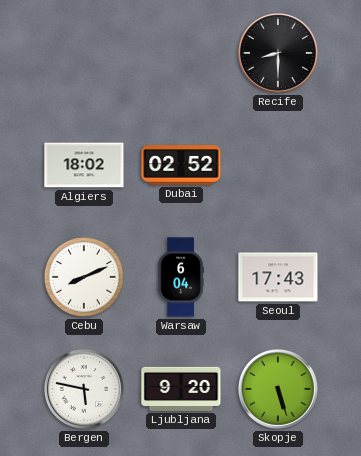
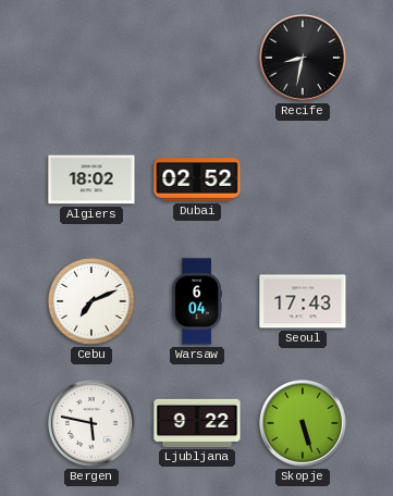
Recife: 8:30 -> 8:32 (303, 58)
Cebu: 8:11 -> 7:11 (91, 301)
Ljubljana: 9:20 -> 9:22 (197, 423)
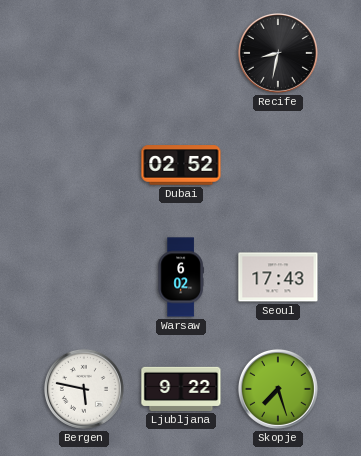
Algiers: 18:02 -> none (91, 179)
Cebu: 7:11 -> none (91, 301)
Warsaw: 6:04 -> 6:02 (181, 277)
Skopje: 5:27 -> 7:27 (278, 389)
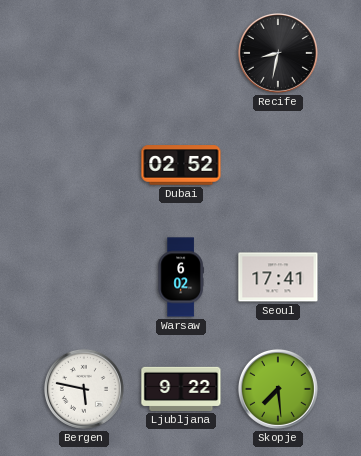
Seoul: 17:43 -> 17:41 (278, 277)
Skopje: 7:27 -> 7:29 (278, 389)
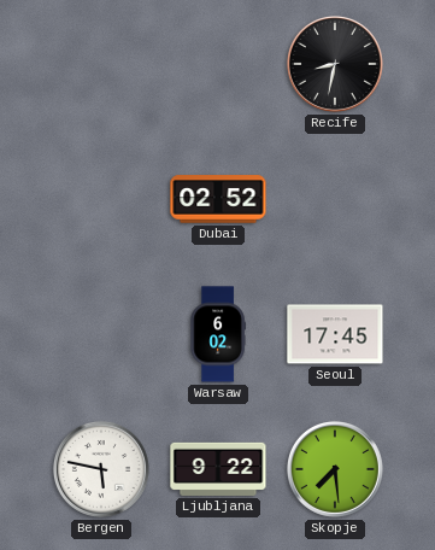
Seoul: 17:41 -> 17:45 (335, 334)
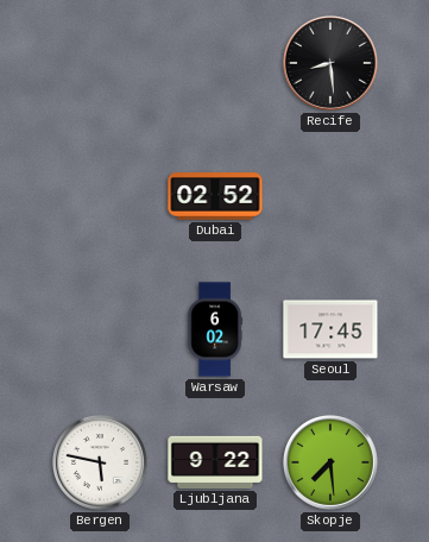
Recife: 8:32 -> 8:29 (330, 63)
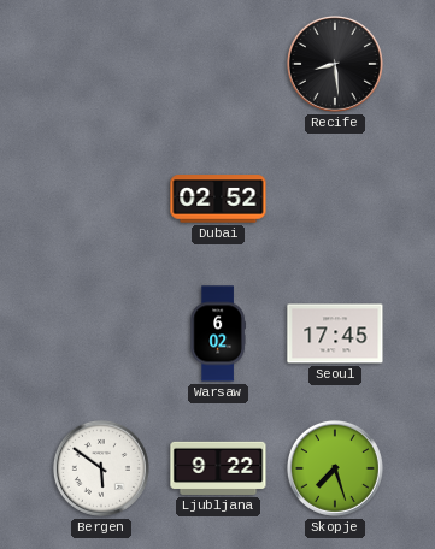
Bergen: 5:47 -> 5:51 (101, 468)
Skopje: 7:29 -> 7:27 (335, 468)
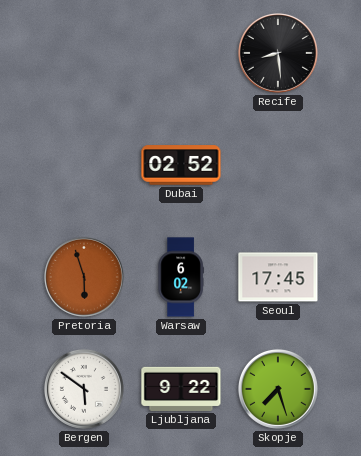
Pretoria: none -> 5:57 (84, 277)
